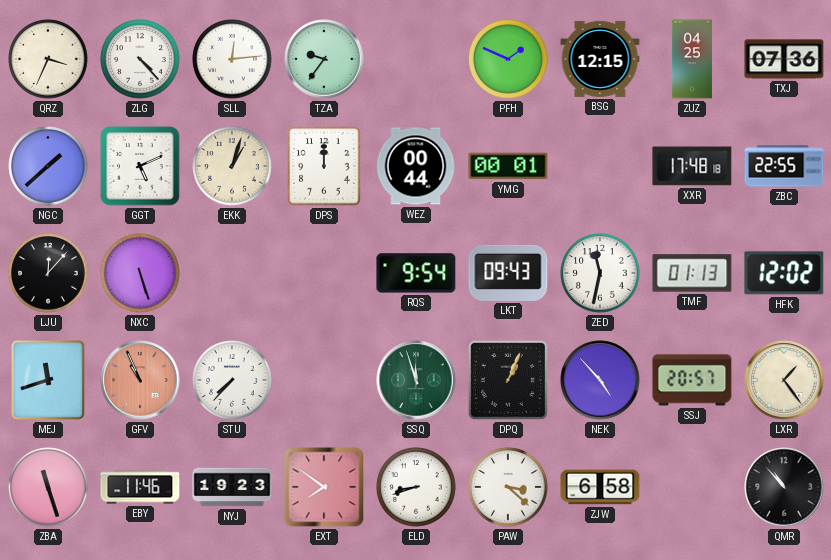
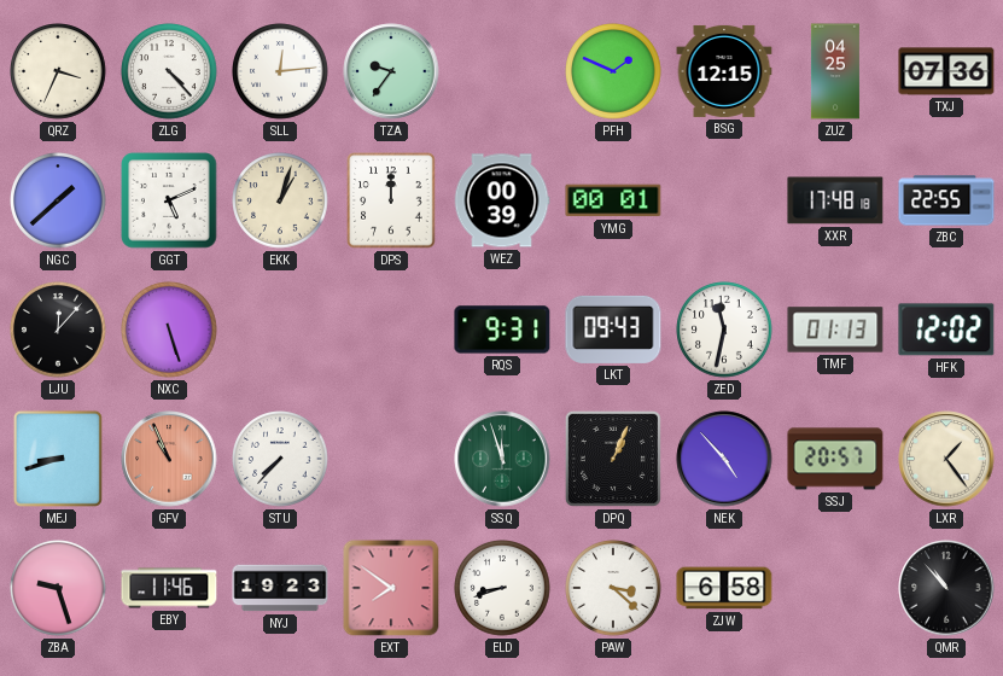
WEZ: 00:44 -> 00:39 (502, 200)
RQS: 9:54 -> 9:31 (502, 330)
MEJ: 11:42 -> 8:42 (58, 459)
ZBA: 11:27 -> 9:27 (58, 588)
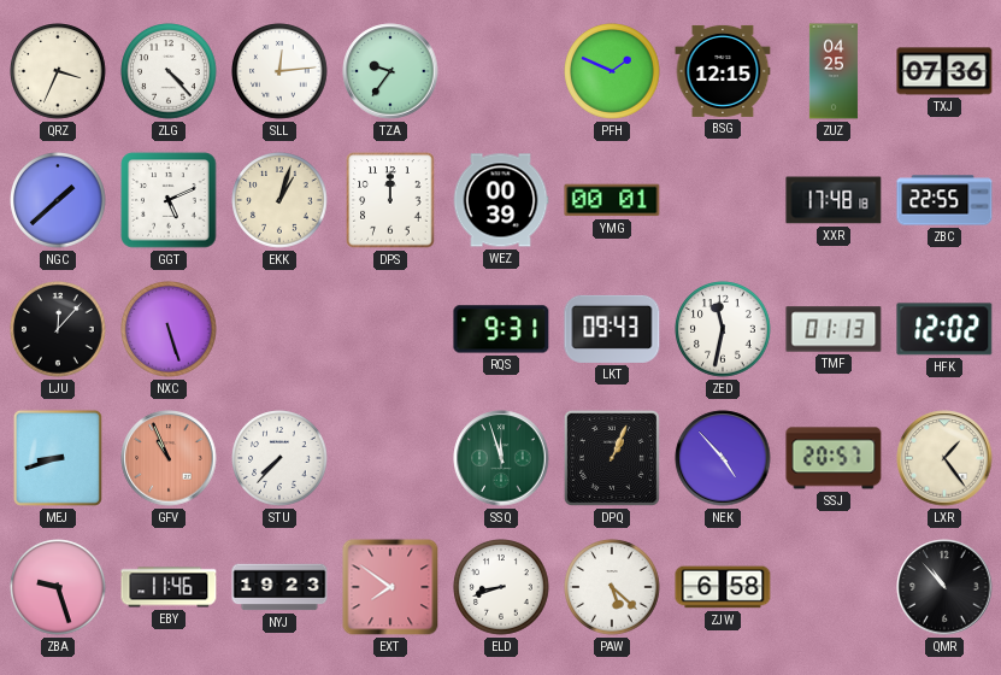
PAW: 3:22 -> 5:22 (612, 587)
